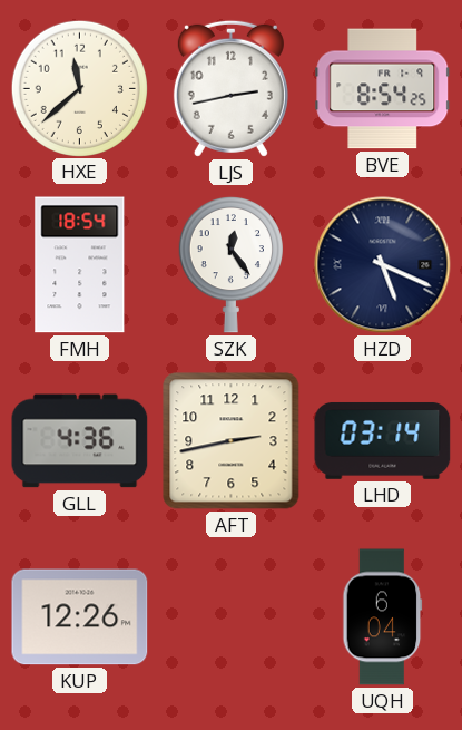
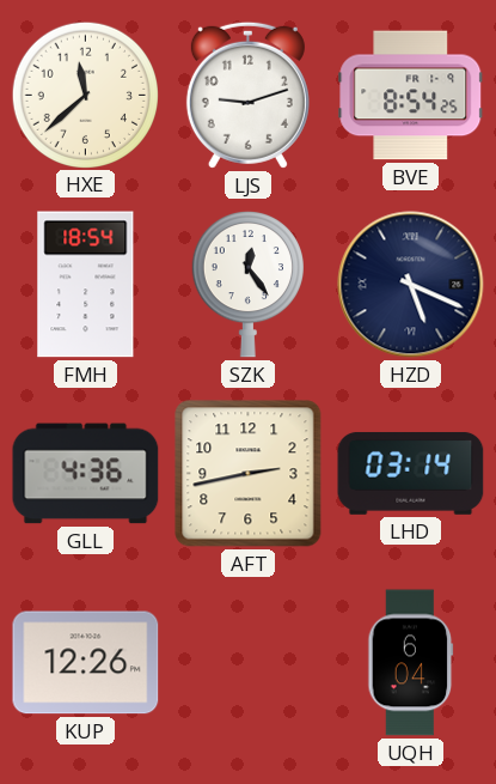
LJS: 2:43 -> 9:12 (247, 95)
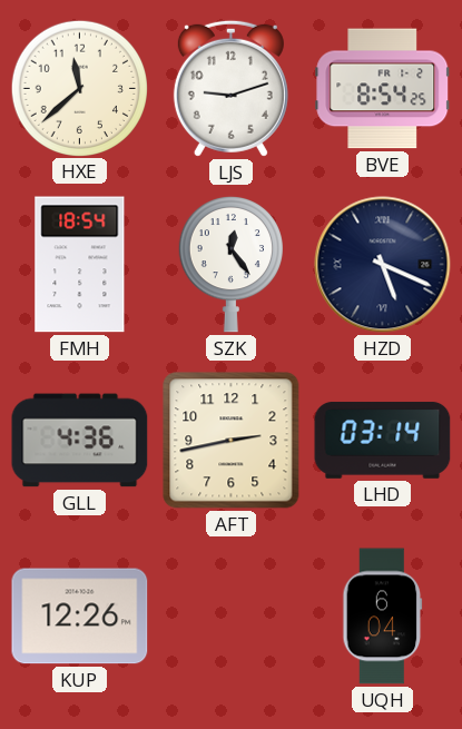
BVE date: FR 1-9 -> FR 1-2 (383, 89)
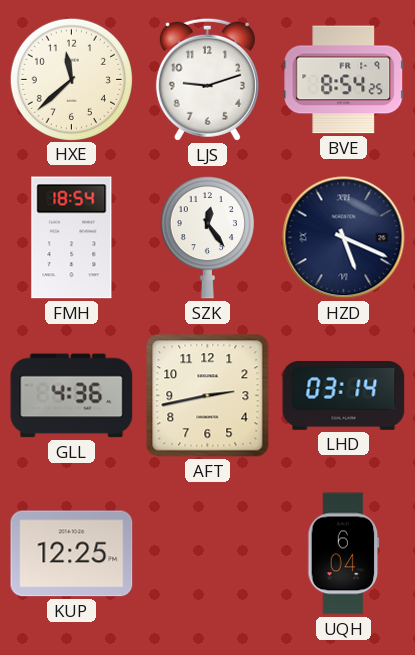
BVE date: FR 1-2 -> FR 1-9 (344, 80)
KUP: 12:26 -> 12:25 (72, 554)
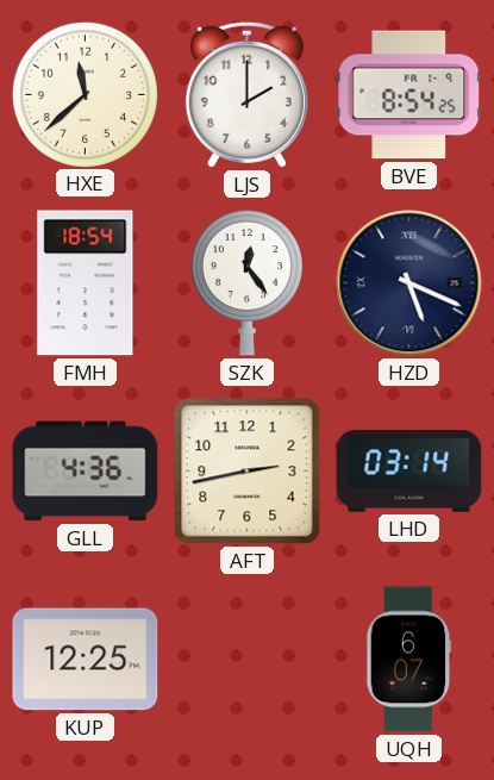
LJS: 9:12 -> 2:00 (246, 94)
UQH: 6:04 -> 6:07 (409, 660)
